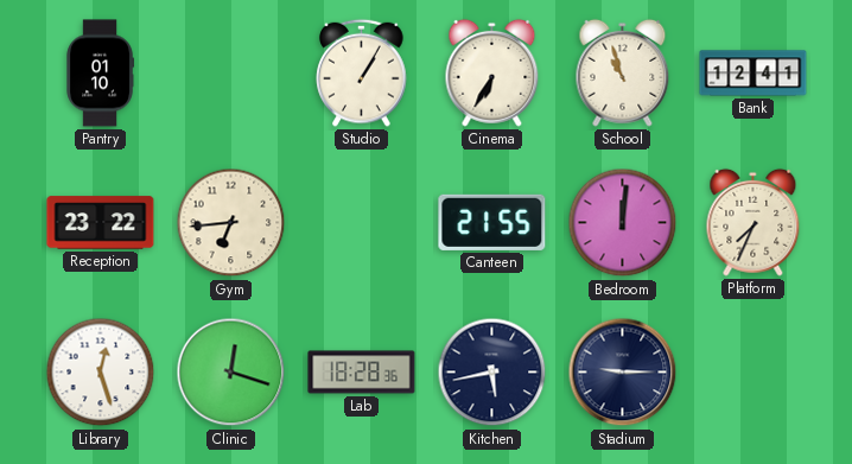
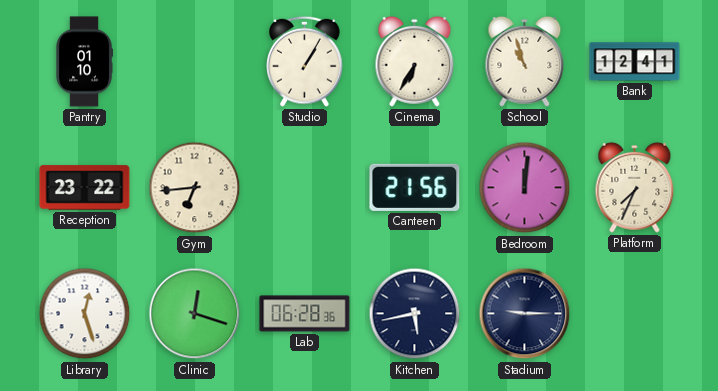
Canteen: 21:55 -> 21:56 (415, 187)
Lab: 18:28 -> 06:28 (305, 314)
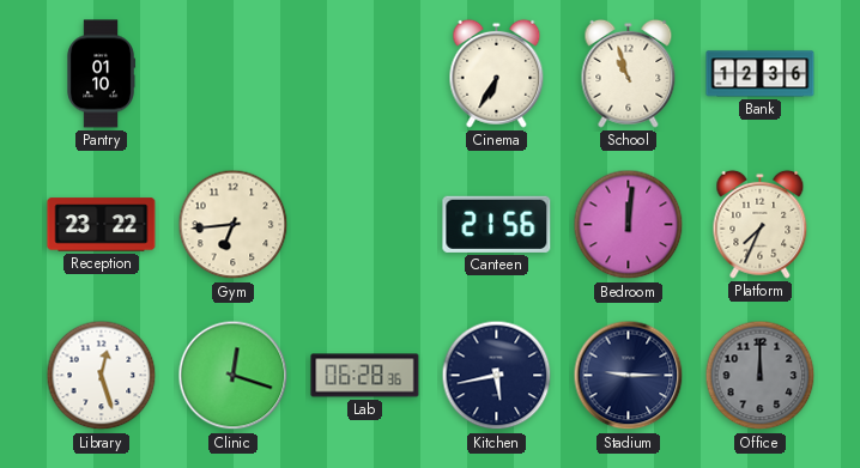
Studio: 1:05 -> none (305, 61)
Bank: 12:41 -> 12:36 (761, 74)
Office: none -> 12:00 (761, 376)
